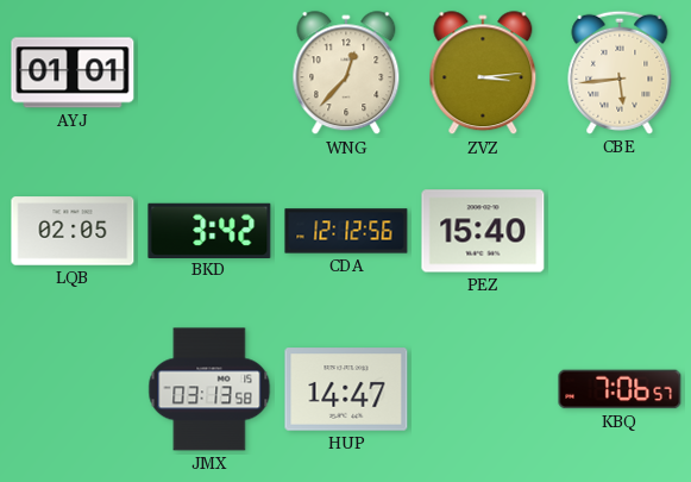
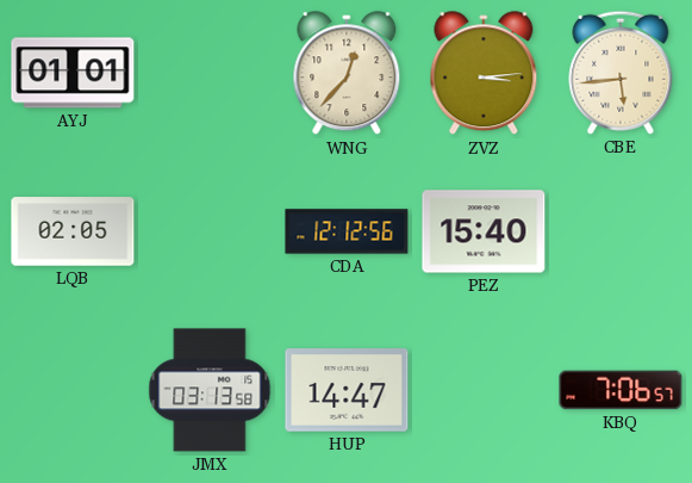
BKD: 3:42 -> none (209, 230)
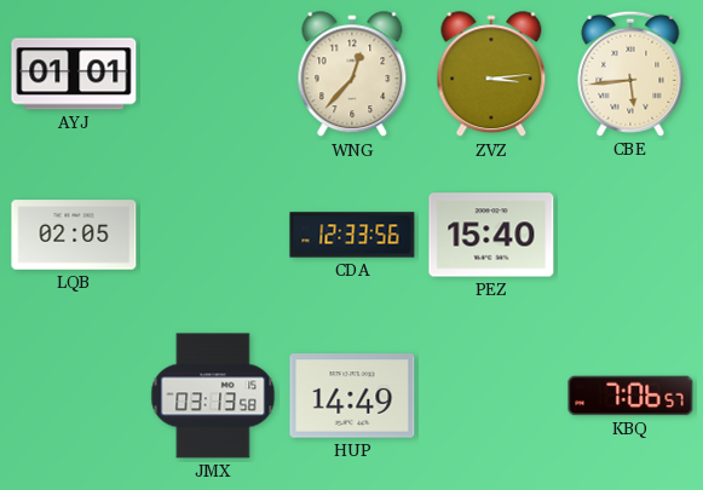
CDA: 12:12 -> 12:33 (352, 235)
HUP: 14:47 -> 14:49 (352, 396)
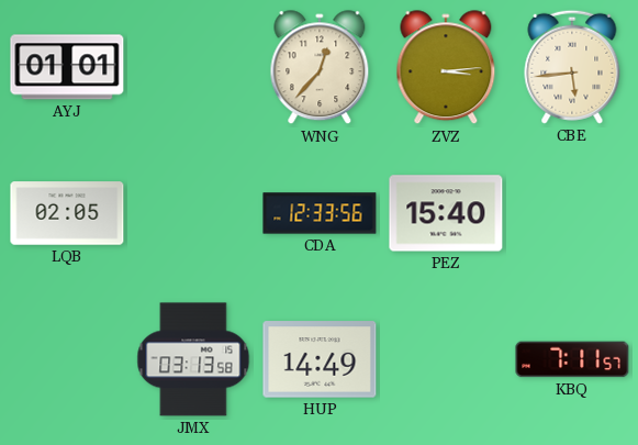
KBQ: 7:06 -> 7:11 (572, 359)
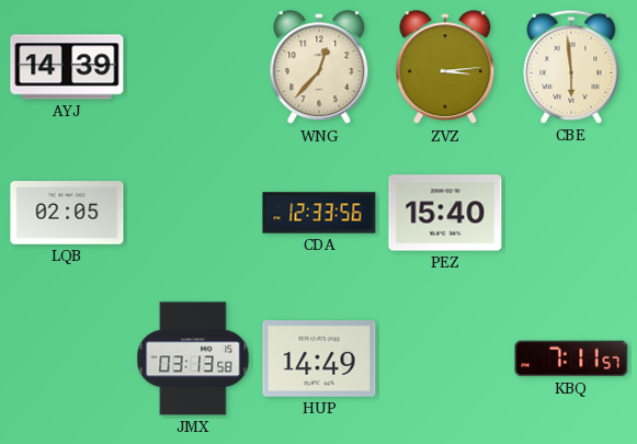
AYJ: 01:01 -> 14:39 (67, 67)
CBE: 5:44 -> 5:59 (571, 67)
